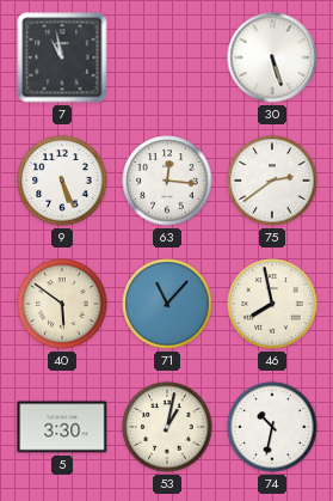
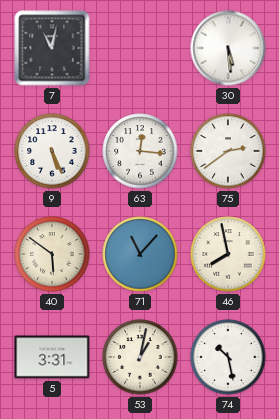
7: 10:58 -> 11:02 (52, 48)
30: 5:27 -> 5:29 (228, 48)
5: 3:30 -> 3:31 (52, 357)
74: 10:32 -> 10:28 (228, 357)
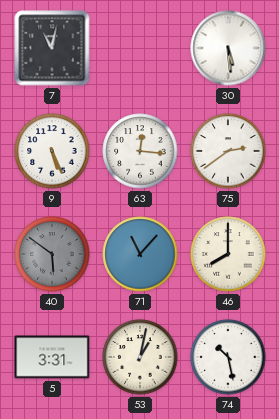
40 dial: cream -> grey (52, 254)
46: 7:58 -> 8:00 (228, 254)
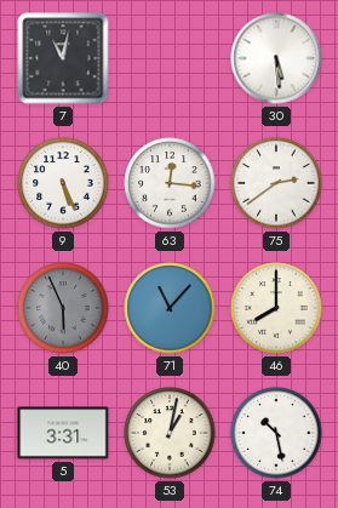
40: 5:51 -> 5:56 (63, 308)
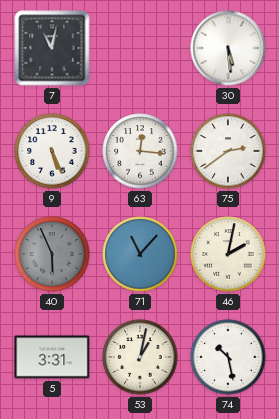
46: 8:00 -> 2:02 (228, 254)
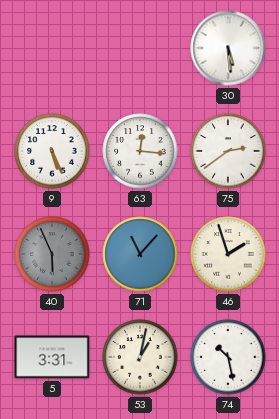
7: 11:02 -> none (52, 48)
46: 2:02 -> 1:57 (228, 254)
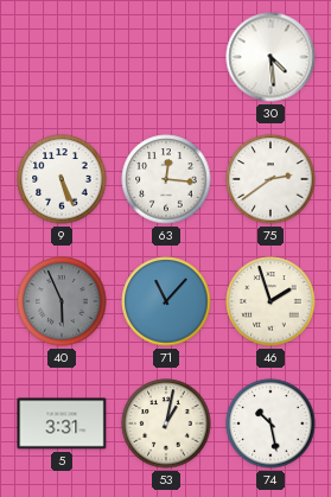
30: 5:29 -> 4:29 (270, 57)
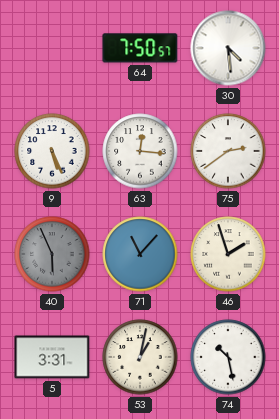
64: none -> 7:50 (140, 48)
